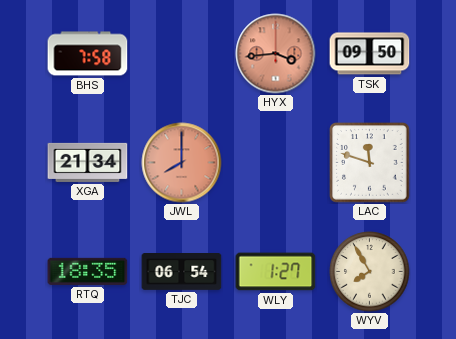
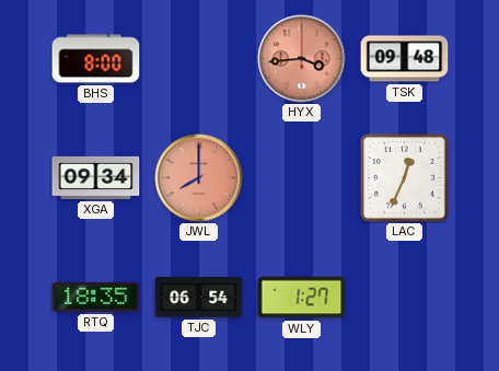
BHS: 7:58 -> 8:00 (96, 59)
TSK: 09:50 -> 09:48 (405, 59)
XGA: 21:34 -> 09:34 (96, 177)
LAC: 11:48 -> 12:34 (405, 178)
WYV: 7:55 -> none (370, 272)
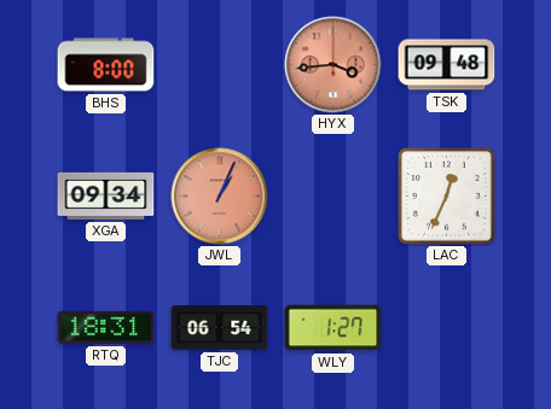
JWL: 8:00 -> 1:04 (220, 197)
RTQ: 18:35 -> 18:31 (106, 327)
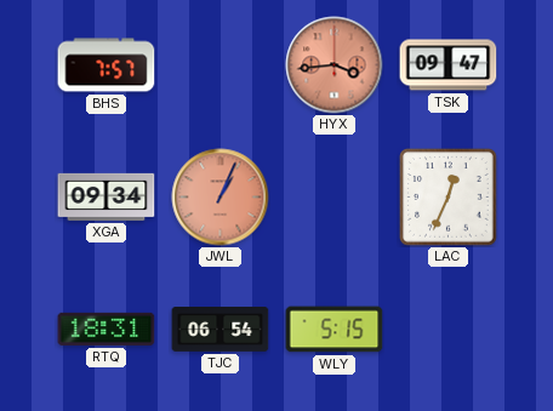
BHS: 8:00 -> 7:57 (107, 65)
TSK: 09:48 -> 09:47 (449, 65)
WLY: 1:27 -> 5:15 (335, 330)
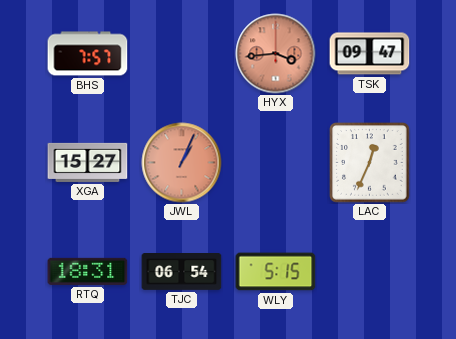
XGA: 09:34 -> 15:27 (88, 162)
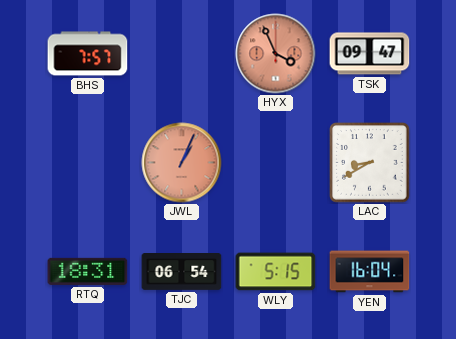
HYX: 3:44 -> 3:56 (276, 54)
XGA: 15:27 -> none (88, 162)
LAC: 12:34 -> 8:40 (370, 163)
YEN: none -> 16:04 (370, 272)
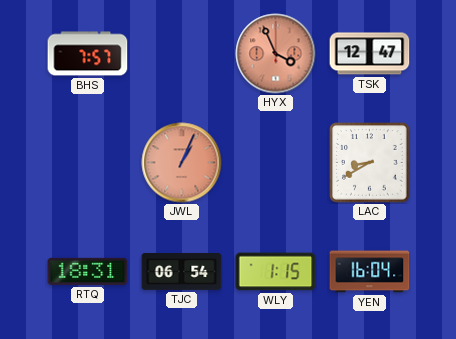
TSK: 09:47 -> 12:47 (370, 54)
WLY: 5:15 -> 1:15 (276, 272)
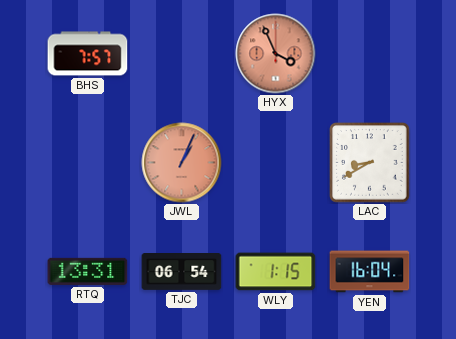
TSK: 12:47 -> none (370, 54)
RTQ: 18:31 -> 13:31 (88, 271)
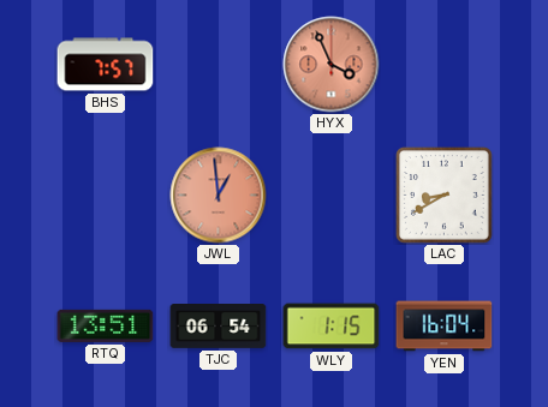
JWL: 1:04 -> 12:59 (219, 196)
RTQ: 13:31 -> 13:51 (106, 325)
